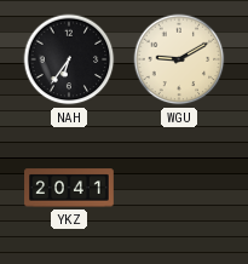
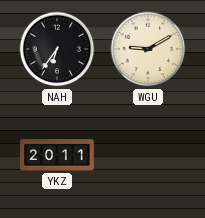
YKZ: 20:41 -> 20:11 (57, 155)
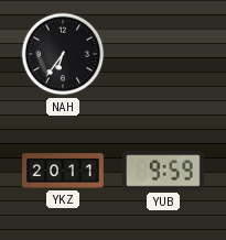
WGU: 9:10 -> none (148, 49)
YUB: none -> 9:59 (164, 171)
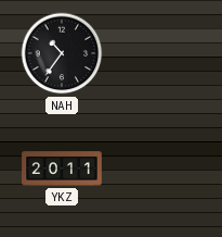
NAH: 6:36 -> 10:36 (62, 53)
YUB: 9:59 -> none (164, 171)
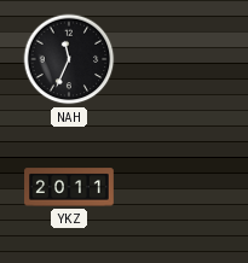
NAH: 10:36 -> 11:34 (69, 59)
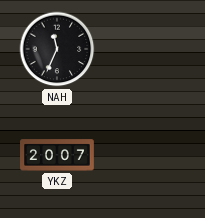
YKZ: 20:11 -> 20:07 (57, 155)
